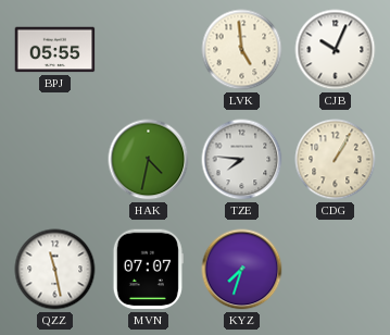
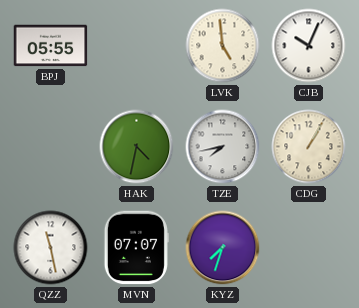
TZE: 7:46 -> 7:43 (223, 147)
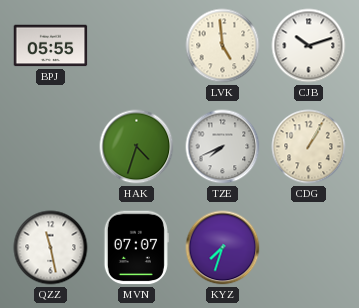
CJB: 10:04 -> 10:12 (309, 46)
HAK: 4:32 -> 4:33 (137, 147)
TZE: 7:43 -> 7:41 (223, 147)
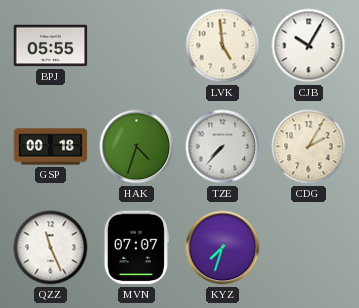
CJB: 10:12 -> 10:05 (309, 46)
GSP: none -> 00:18 (51, 147)
TZE: 7:41 -> 7:37 (223, 147)
CDG: 1:05 -> 2:05 (309, 147)
QZZ: 11:28 -> 11:26 (51, 248)
